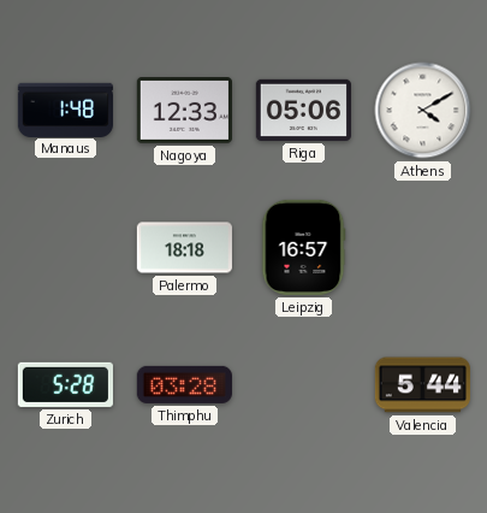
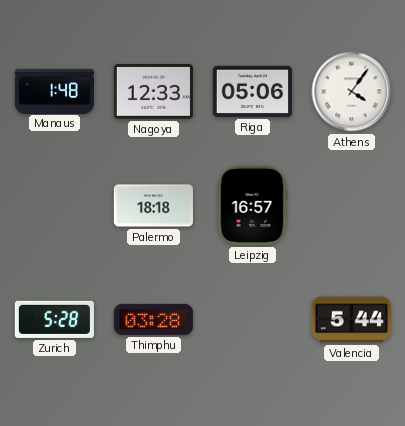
Athens: 4:10 -> 4:06 (352, 92)
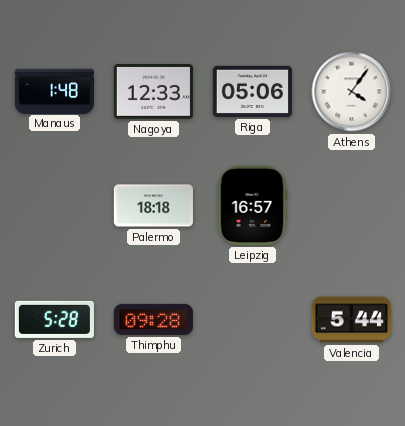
Thimphu: 03:28 -> 09:28 (153, 319)
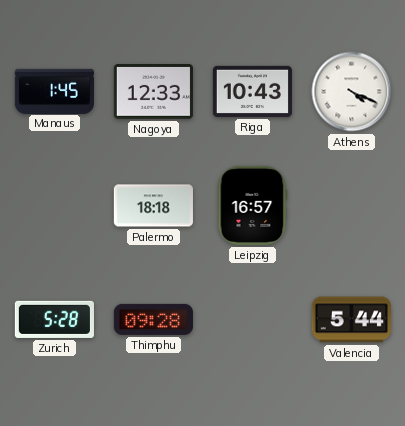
Manaus: 1:48 -> 1:45 (54, 91)
Riga: 05:06 -> 10:43 (252, 91)
Athens: 4:06 -> 4:19 (352, 92)
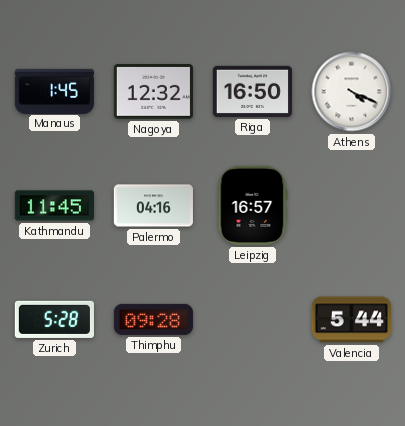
Nagoya: 12:33 -> 12:32 (153, 92)
Riga: 10:43 -> 16:50 (252, 91)
Kathmandu: none -> 11:45 (54, 206)
Palermo: 18:18 -> 04:16 (153, 206)
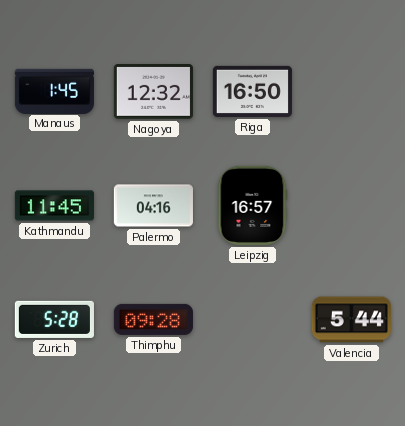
Athens: 4:19 -> none (352, 92)
